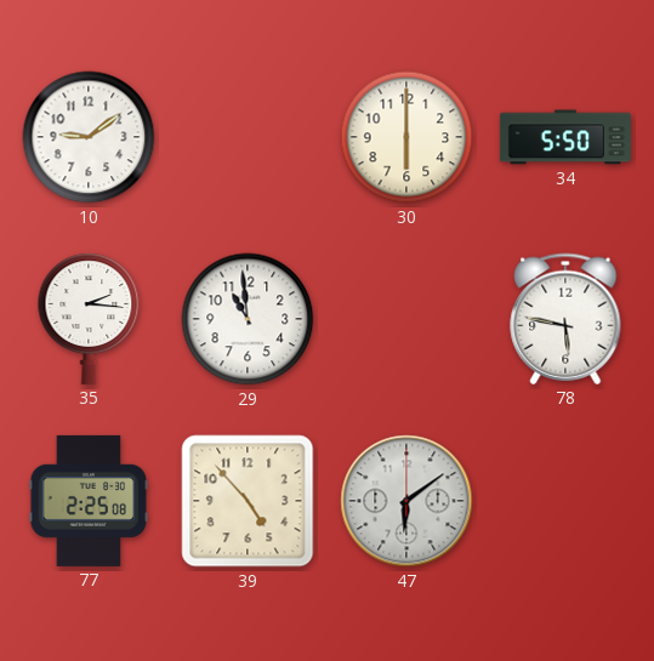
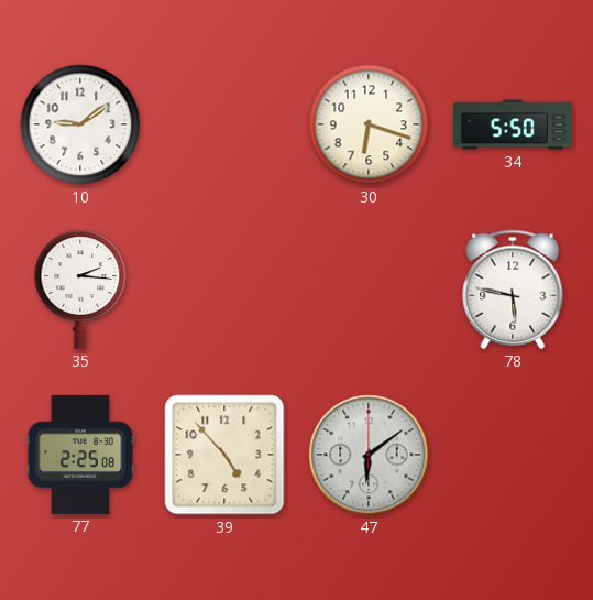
30: 6:00 -> 6:18 (369, 124)
29: 10:59 -> none (248, 319)
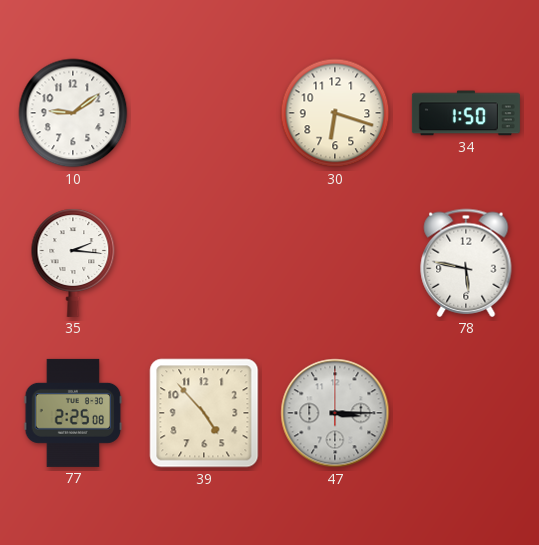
34: 5:50 -> 1:50 (466, 113)
47: 6:09 -> 3:15 (335, 413)
